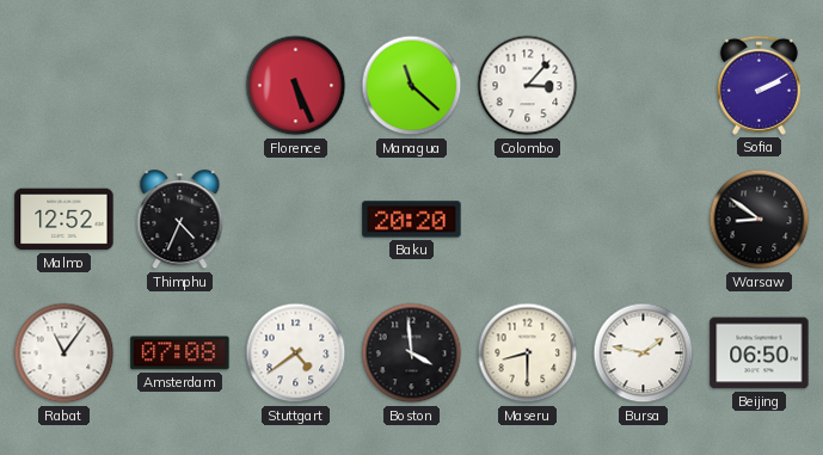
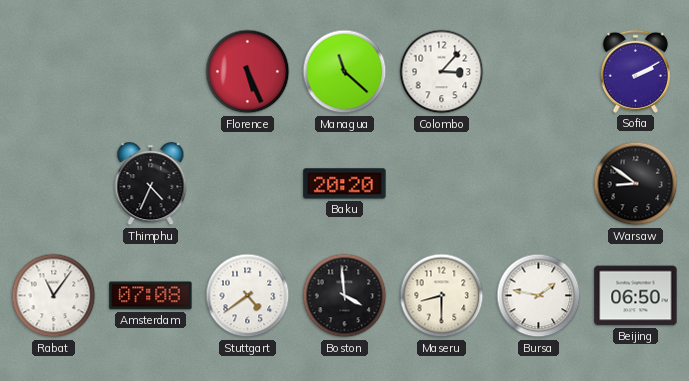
Malmo: 12:52 -> none (65, 220)
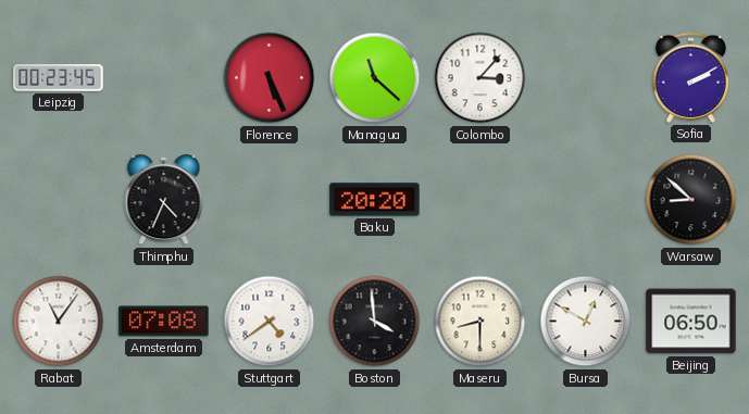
Leipzig: none -> 00:23 (59, 78)
Warsaw: 8:51 -> 8:52 (691, 200)
Bursa: 1:47 -> 12:50 (586, 322)
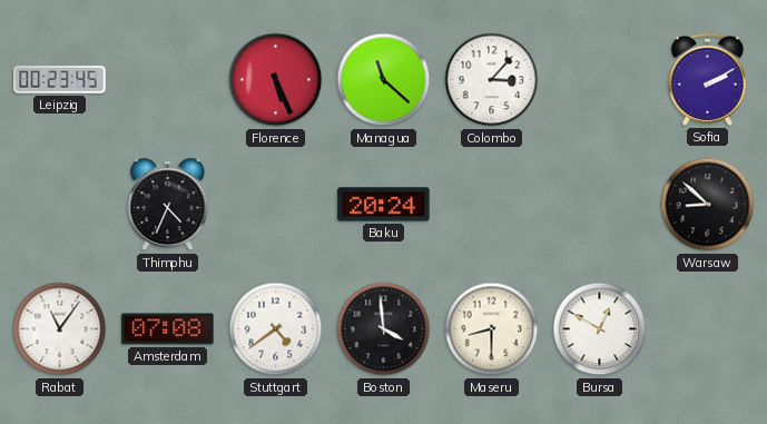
Baku: 20:20 -> 20:24 (384, 205)
Beijing: 06:50 -> none (691, 322)
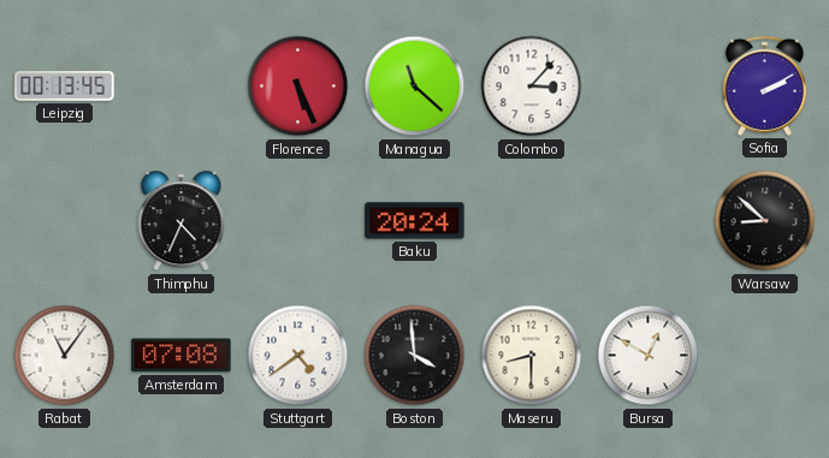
Leipzig: 00:23 -> 00:13 (65, 87)
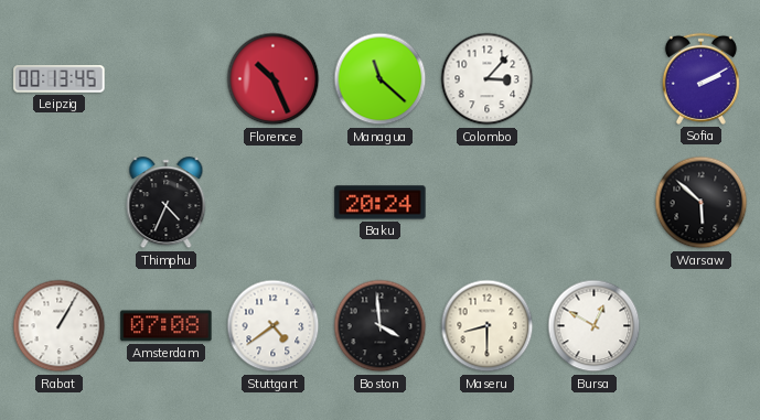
Florence: 5:26 -> 10:26 (274, 79)
Warsaw: 8:52 -> 5:52 (702, 203)
Rabat: 11:06 -> 1:05 (60, 326)
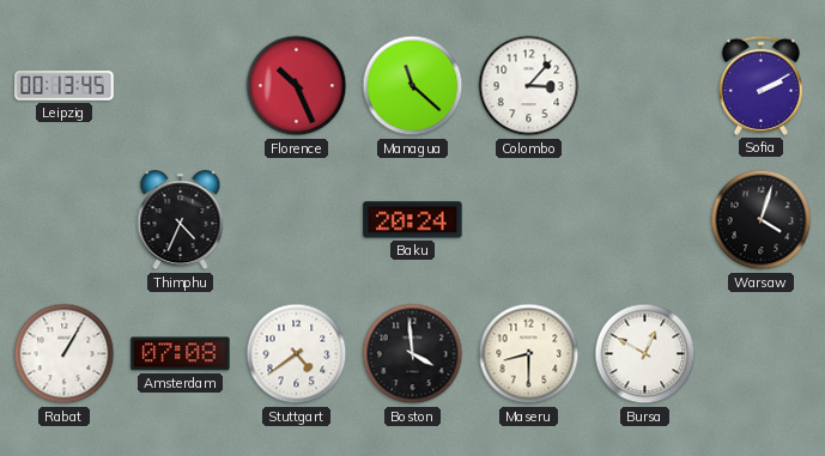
Warsaw: 5:52 -> 4:03 (762, 220)
